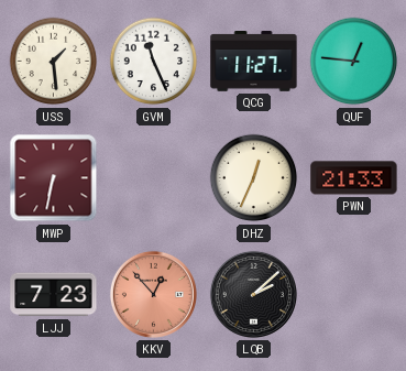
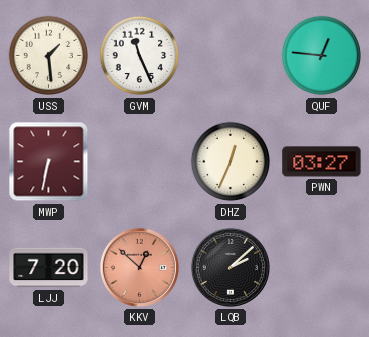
QCG: 11:27 -> none (254, 62)
PWN: 21:33 -> 03:27 (322, 162)
LJJ: 7:23 -> 7:20 (49, 268)
KKV: 12:53 -> 12:52 (139, 267)
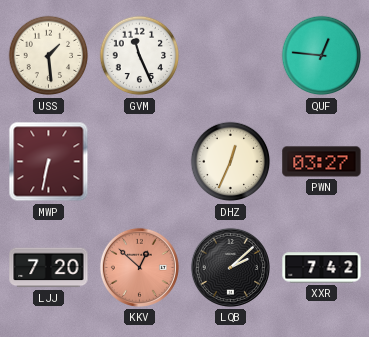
XXR: none -> 7:42 (322, 268)
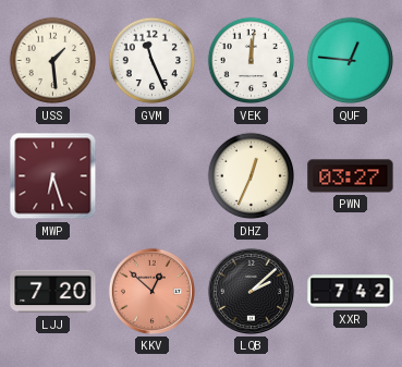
VEK: none -> 12:01 (252, 61)
MWP: 6:32 -> 6:27 (53, 176)
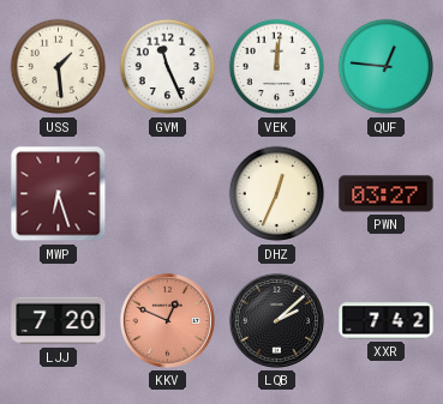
KKV: 12:52 -> 12:49 (167, 320)
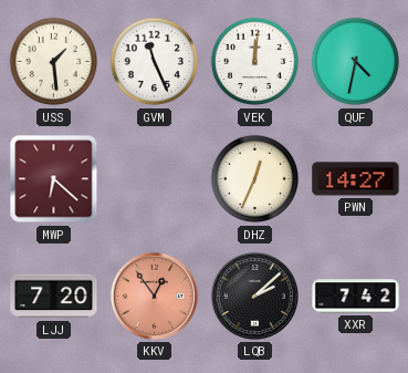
QUF: 12:46 -> 4:32 (356, 62)
MWP: 6:27 -> 6:22 (54, 179)
PWN: 03:27 -> 14:27 (356, 179)
KKV: 12:49 -> 12:54 (154, 296)
